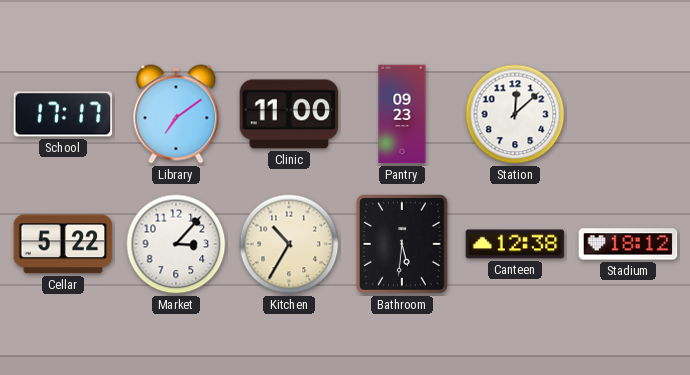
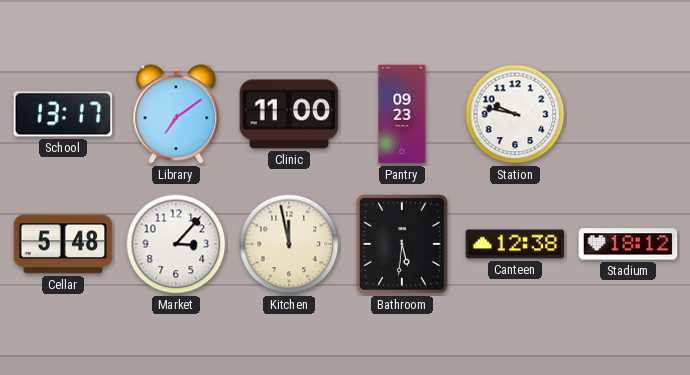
School: 17:17 -> 13:17 (63, 114)
Station: 12:08 -> 9:47 (515, 114)
Cellar: 5:22 -> 5:48 (63, 244)
Kitchen: 10:35 -> 11:58 (289, 244)
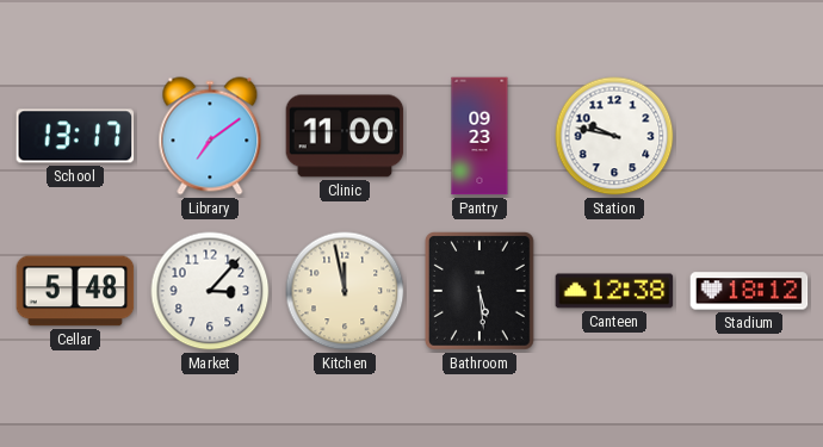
Bathroom: 5:31 -> 5:29 (481, 292)
